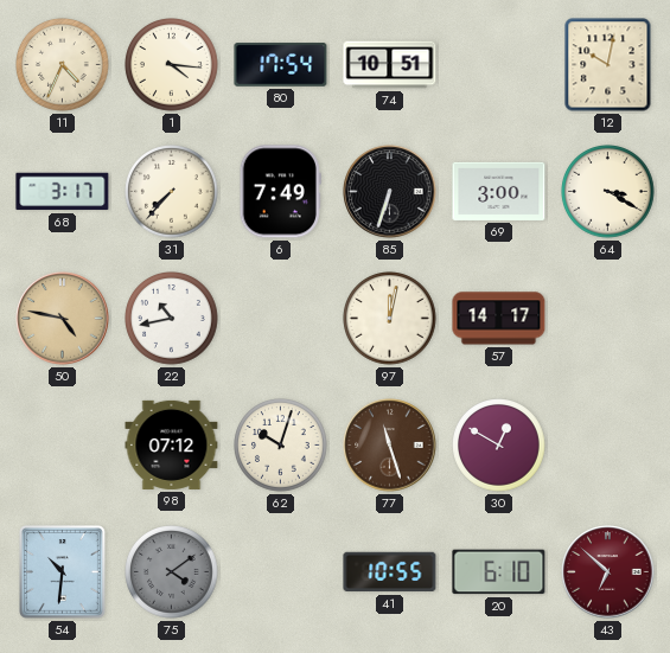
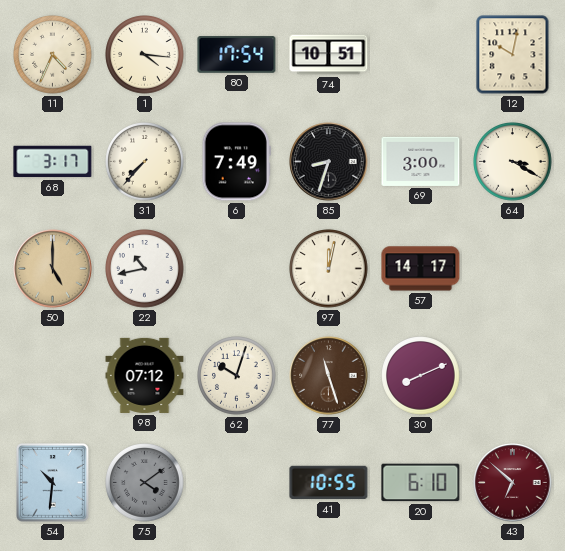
85: 6:33 -> 8:33 (329, 162)
50: 4:47 -> 5:00 (53, 269)
30: 12:50 -> 8:11 (421, 376)
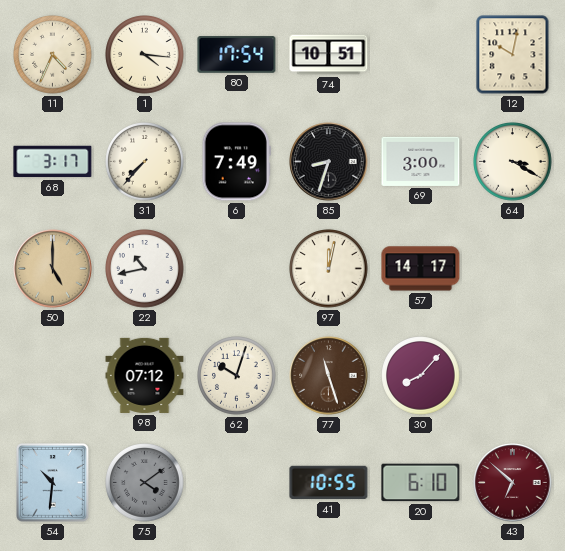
30: 8:11 -> 8:07 (421, 376)
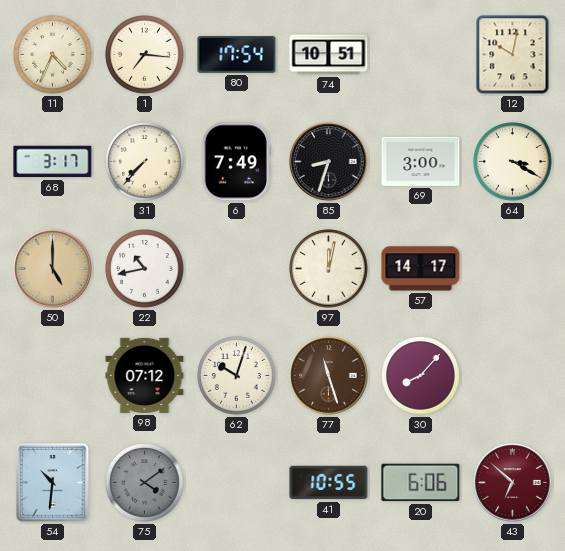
1: 4:16 -> 7:16 (145, 55)
20: 6:10 -> 6:06 (421, 483)
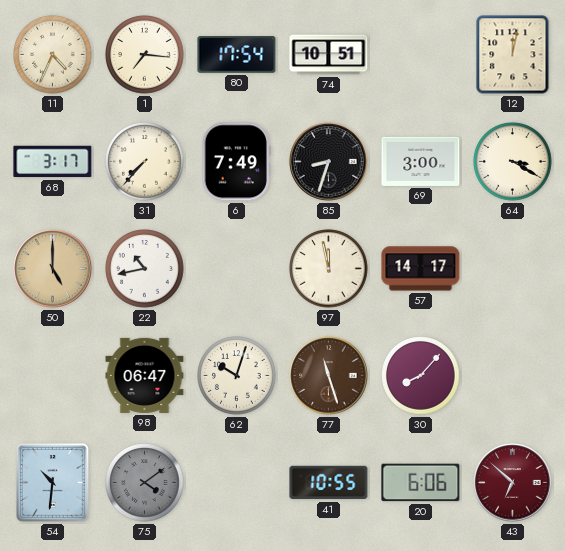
12: 10:02 -> 12:02 (513, 55)
97: 12:02 -> 11:58 (329, 269)
98: 07:12 -> 06:47 (145, 375)
